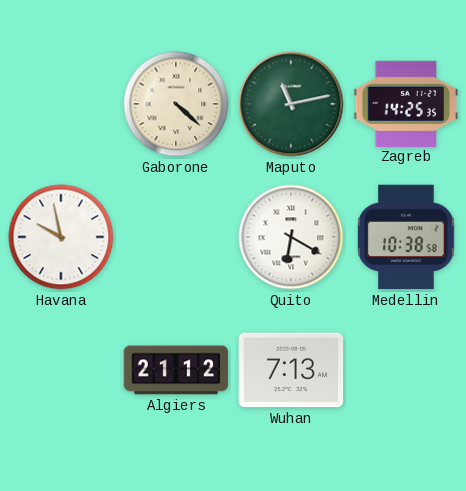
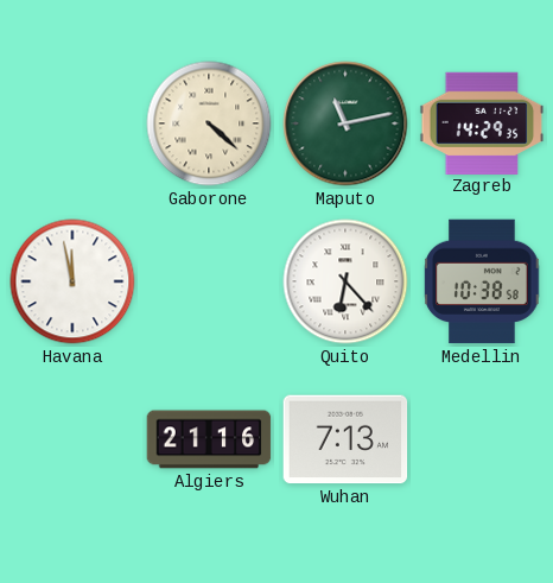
Zagreb: 14:25 -> 14:29 (482, 122)
Havana: 9:58 -> 11:58 (72, 281)
Quito: 6:20 -> 6:23 (345, 281)
Algiers: 21:12 -> 21:16 (209, 439)
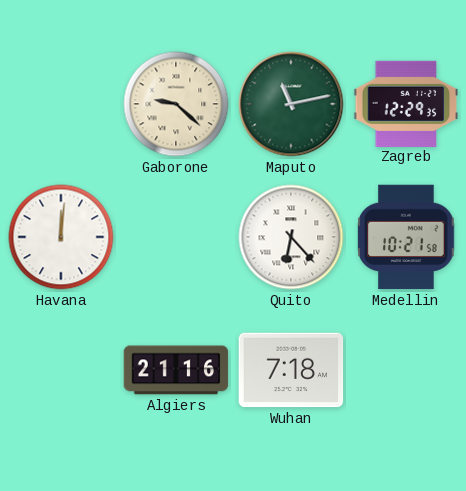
Gaborone: 4:22 -> 9:22 (176, 104)
Zagreb: 14:29 -> 12:29 (406, 103)
Havana: 11:58 -> 12:01 (61, 237)
Medellin: 10:38 -> 10:21 (406, 237)
Wuhan: 7:13 -> 7:18 (291, 370)
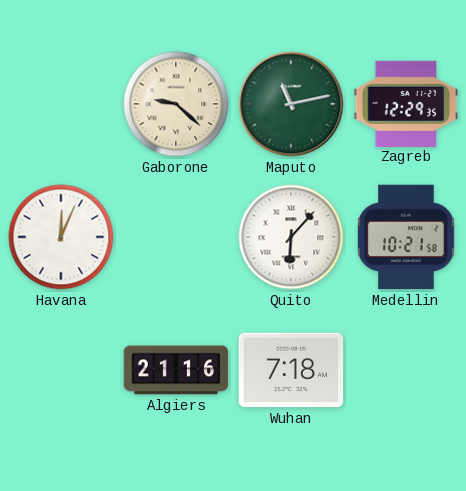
Havana: 12:01 -> 12:04 (61, 237)
Quito: 6:23 -> 6:07 (291, 237)
